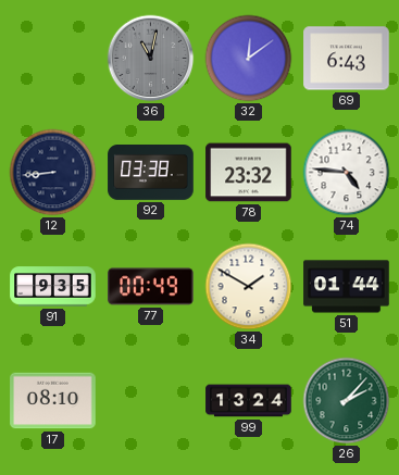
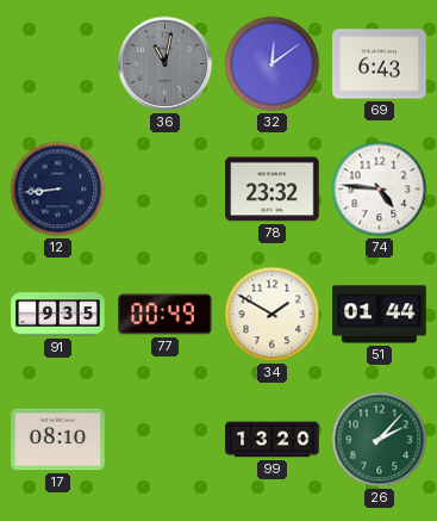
92: 03:38 -> none (151, 173)
99: 13:24 -> 13:20 (273, 440)
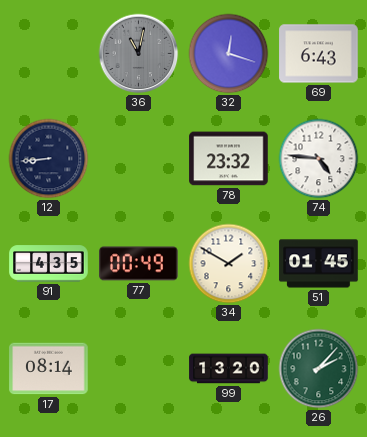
32: 12:09 -> 12:18 (229, 54)
91: 9:35 -> 4:35 (49, 264)
51: 01:44 -> 01:45 (319, 264)
17: 08:10 -> 08:14 (49, 369)
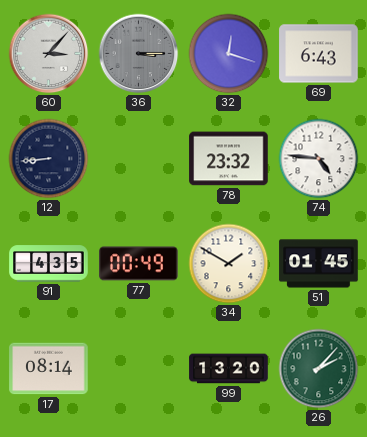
60: none -> 3:07 (49, 54)
36: 11:02 -> 3:15 (139, 54)
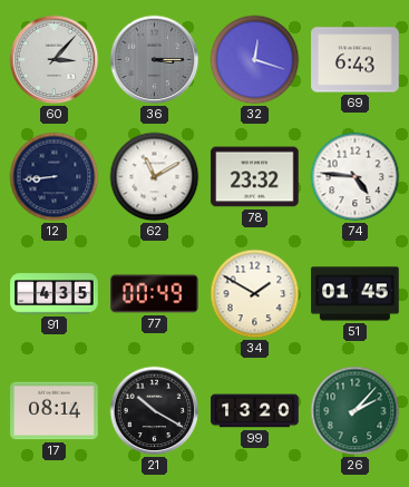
62: none -> 11:10 (155, 177)
21: none -> 10:20 (155, 411)
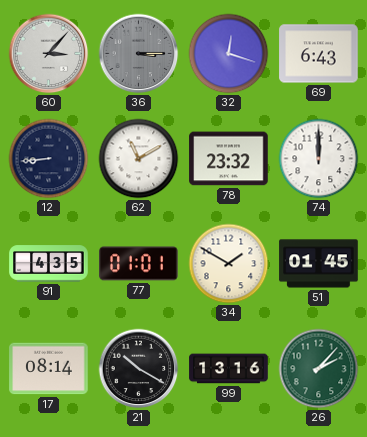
74: 4:46 -> 12:00 (319, 159)
77: 00:49 -> 01:01 (139, 264)
99: 13:20 -> 13:16 (229, 369)
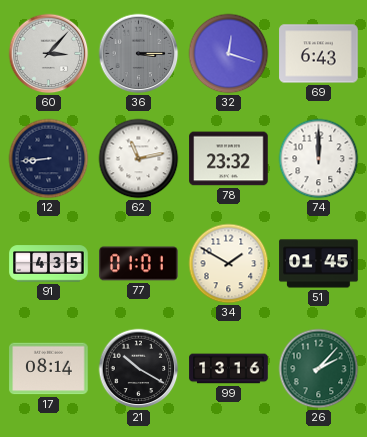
62: 11:10 -> 11:13 (139, 159)
